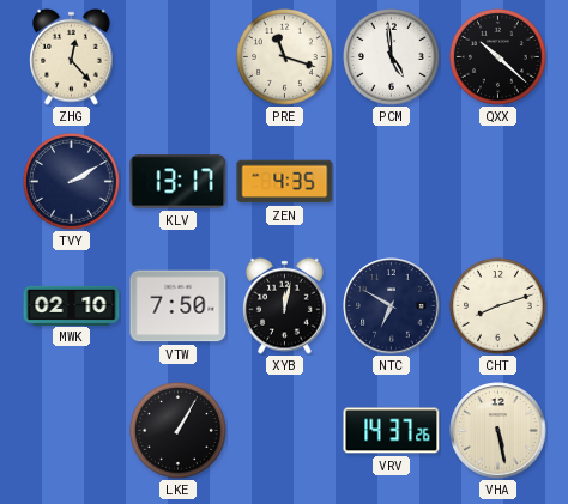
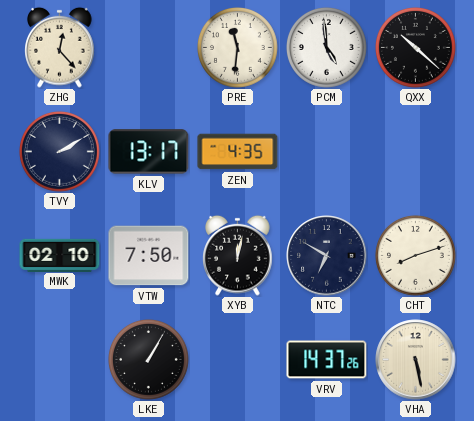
PRE: 11:18 -> 11:31 (238, 48)
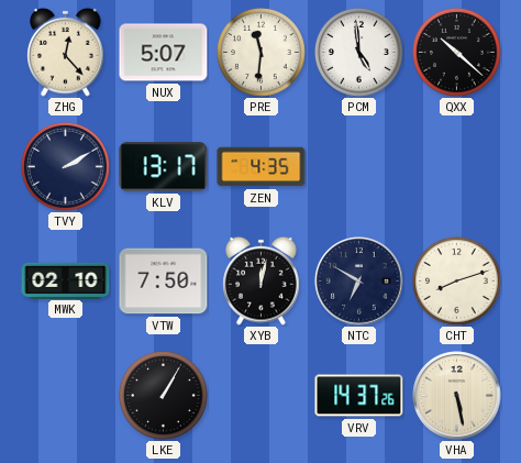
NUX: none -> 5:07 (164, 53)
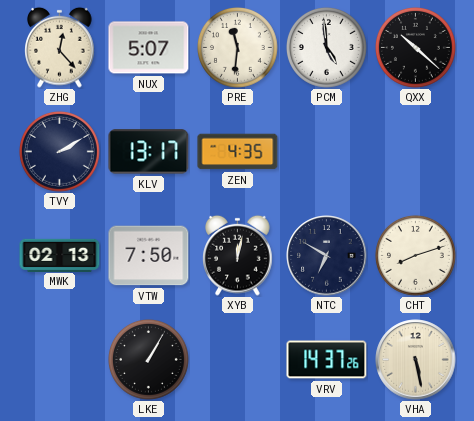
MWK: 02:10 -> 02:13 (60, 255)
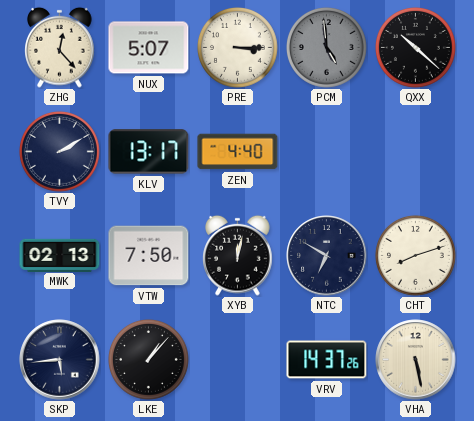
PRE: 11:31 -> 3:15 (238, 48)
PCM dial: white -> grey (327, 48)
ZEN: 4:35 -> 4:40 (238, 152)
SKP: none -> 5:44 (60, 360)
LKE: 1:05 -> 1:07 (149, 360)
